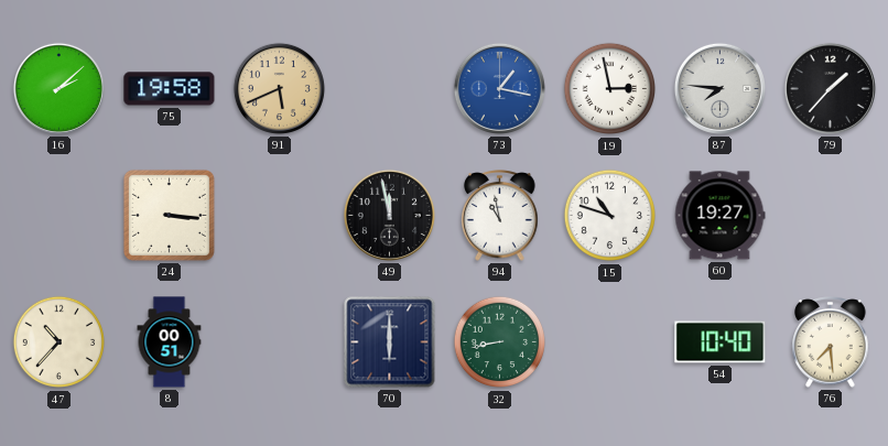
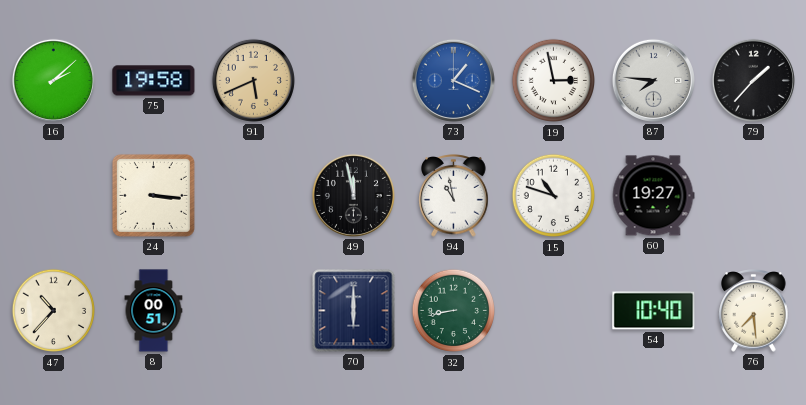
73: 1:17 -> 1:19 (453, 80)
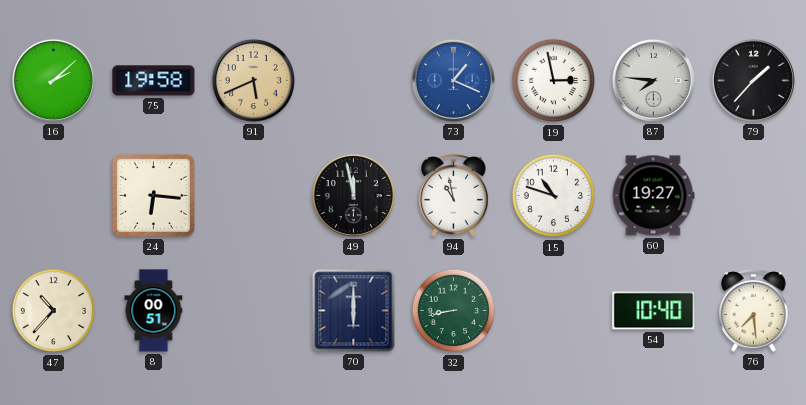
24: 3:16 -> 6:16 (153, 195)
